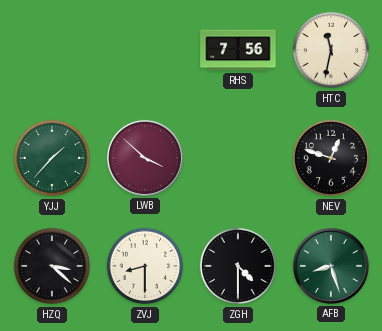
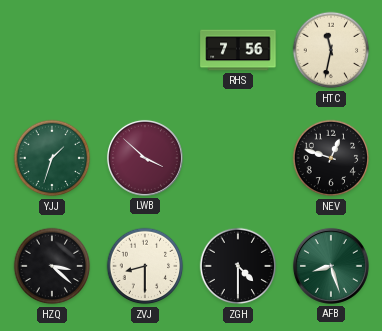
YJJ: 1:37 -> 1:33 (52, 158)
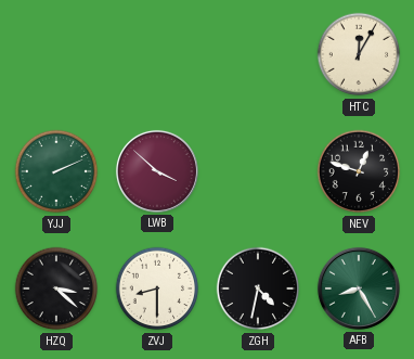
RHS: 7:56 -> none (238, 50)
HTC: 11:32 -> 12:05 (359, 54)
YJJ: 1:33 -> 2:11 (56, 171)
ZGH: 4:30 -> 4:32 (258, 289)
AFB: 8:27 -> 8:25 (359, 289)
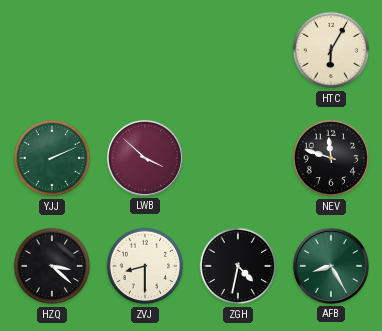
HTC: 12:05 -> 6:05 (331, 50)
NEV: 12:48 -> 11:48 (331, 158)
